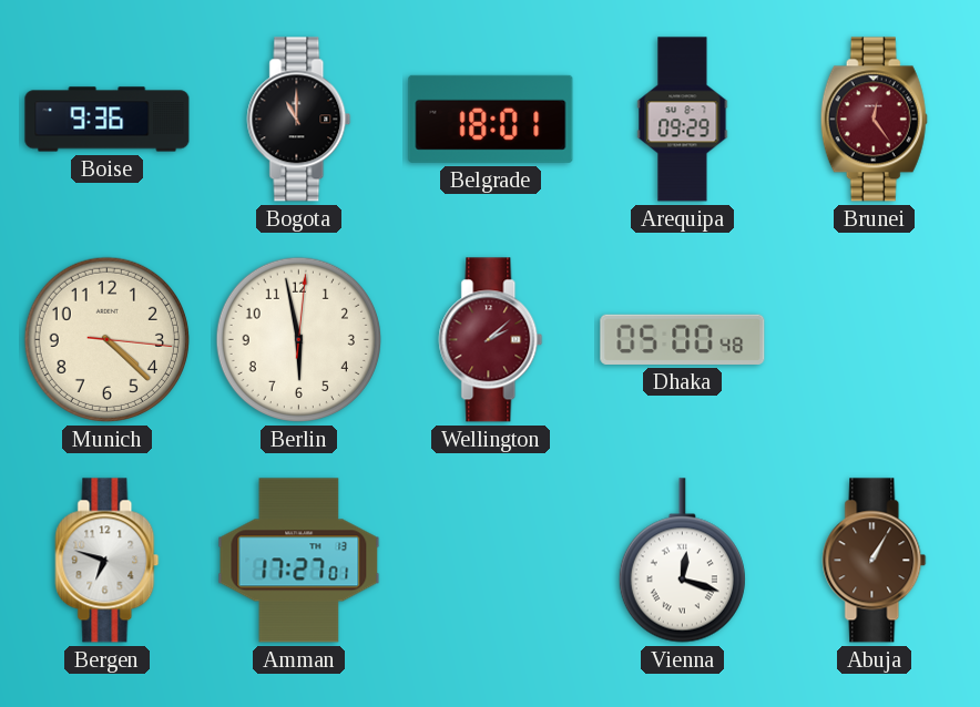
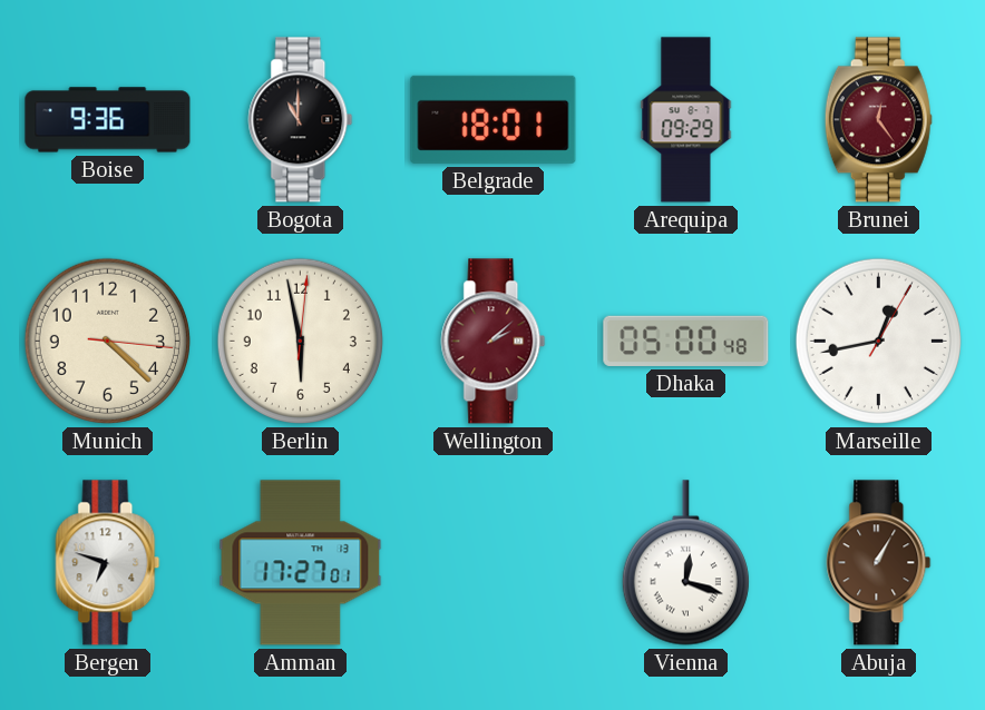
Marseille: none -> 12:43 (878, 341)
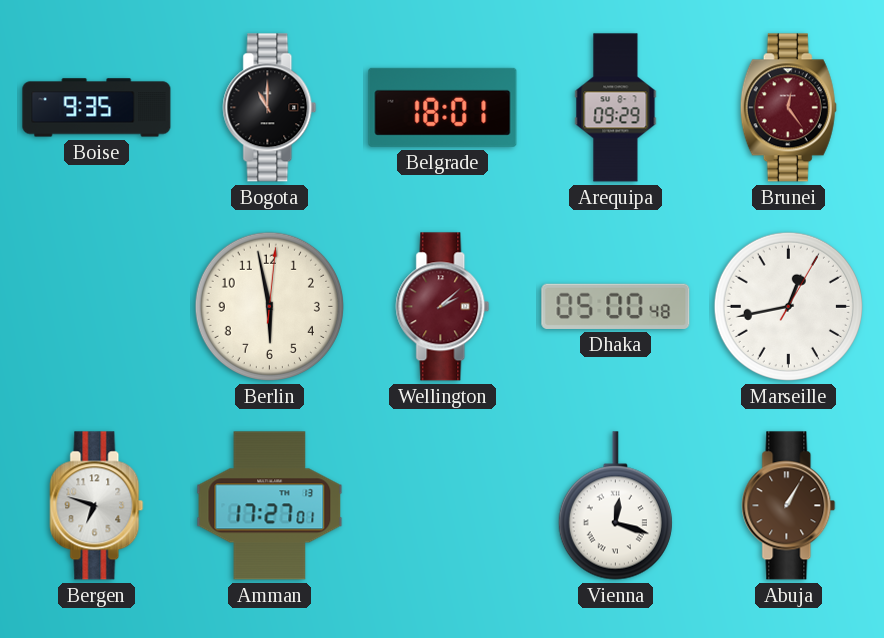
Boise: 9:36 -> 9:35 (97, 108)
Munich: 4:22 -> none (107, 341)
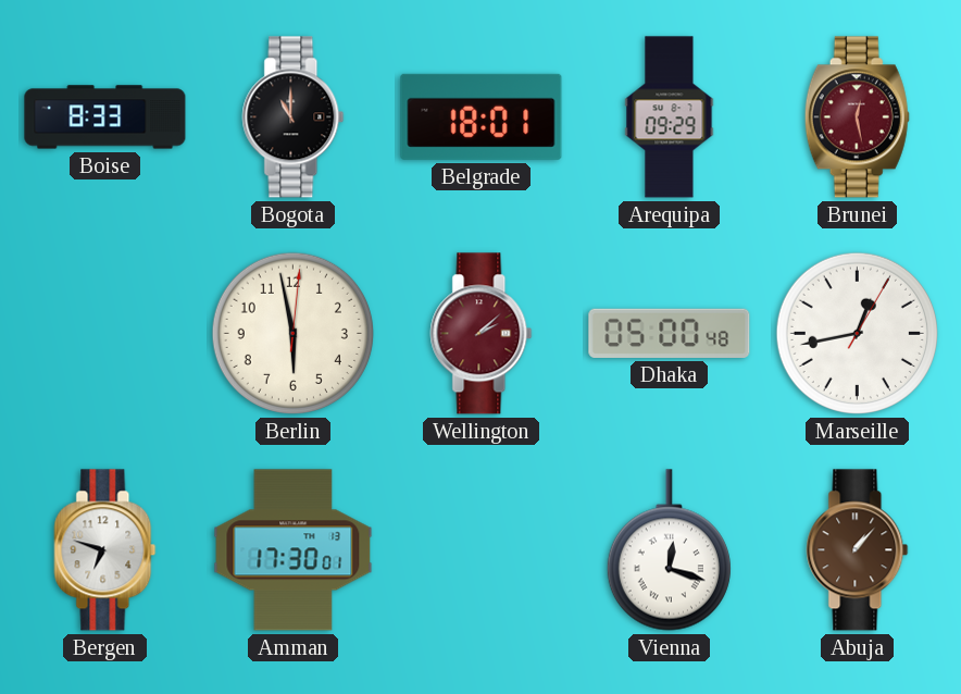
Boise: 9:35 -> 8:33 (105, 117)
Brunei: 12:24 -> 12:28 (857, 117)
Amman: 17:27 -> 17:30 (294, 550)
Abuja: 1:05 -> 1:07 (858, 550)
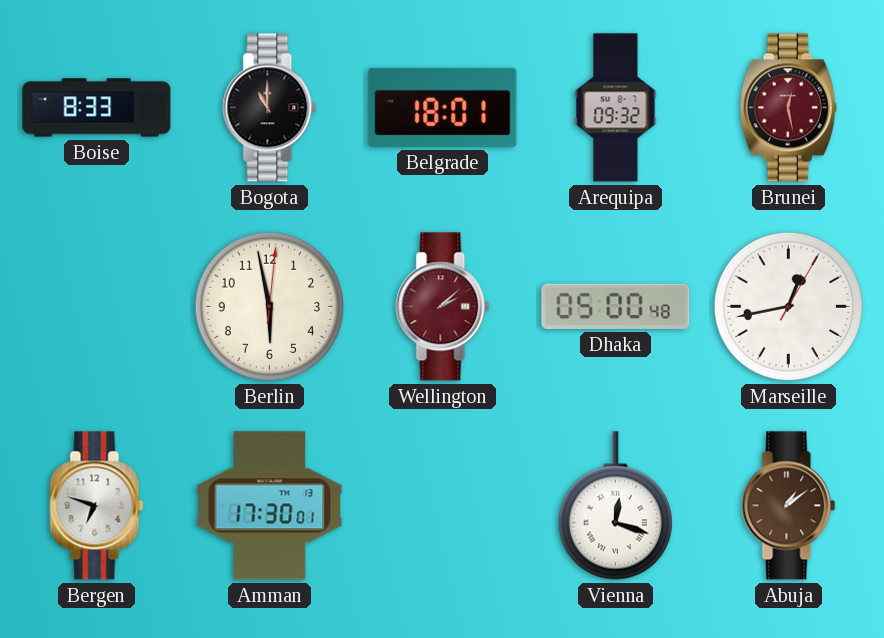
Arequipa: 09:29 -> 09:32 (616, 108)
Abuja: 1:07 -> 1:09 (789, 506)
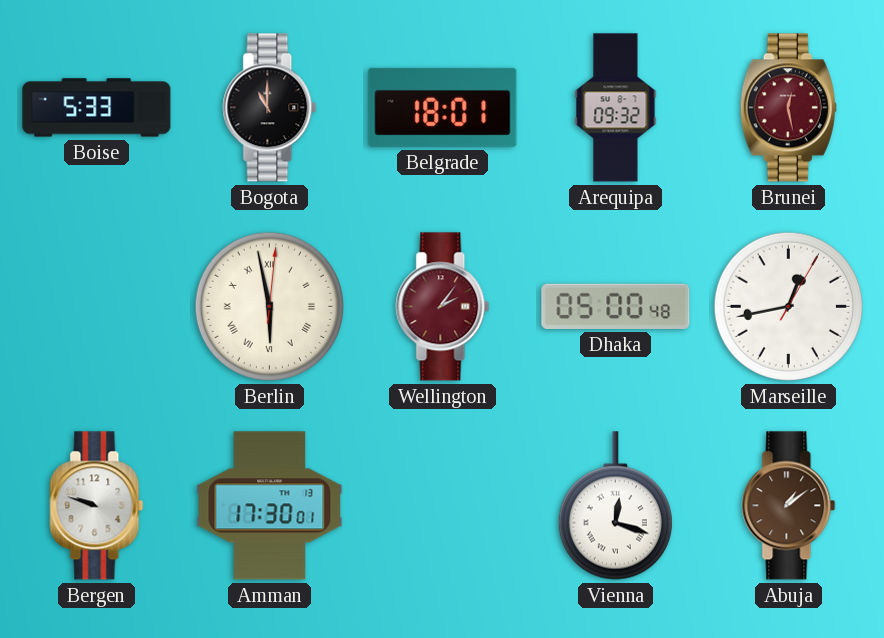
Boise: 8:33 -> 5:33 (97, 108)
Berlin numerals: Arabic -> Roman (269, 306)
Wellington: 2:08 -> 2:06 (443, 307)
Bergen: 6:48 -> 9:48 (97, 506)
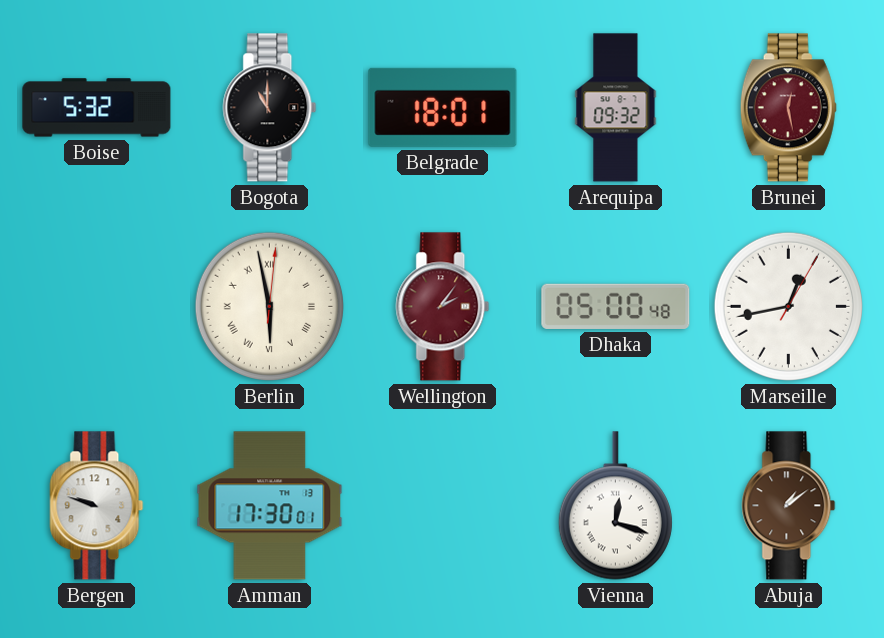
Boise: 5:33 -> 5:32 (97, 108)
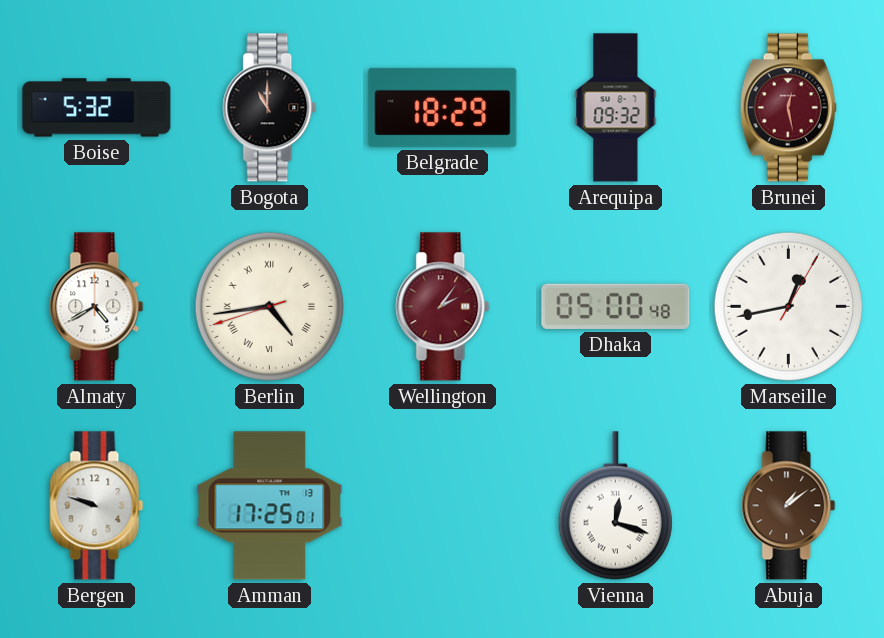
Belgrade: 18:01 -> 18:29 (443, 107)
Almaty: none -> 4:40 (97, 307)
Berlin: 5:58 -> 4:43 (269, 306)
Amman: 17:30 -> 17:25 (270, 506)
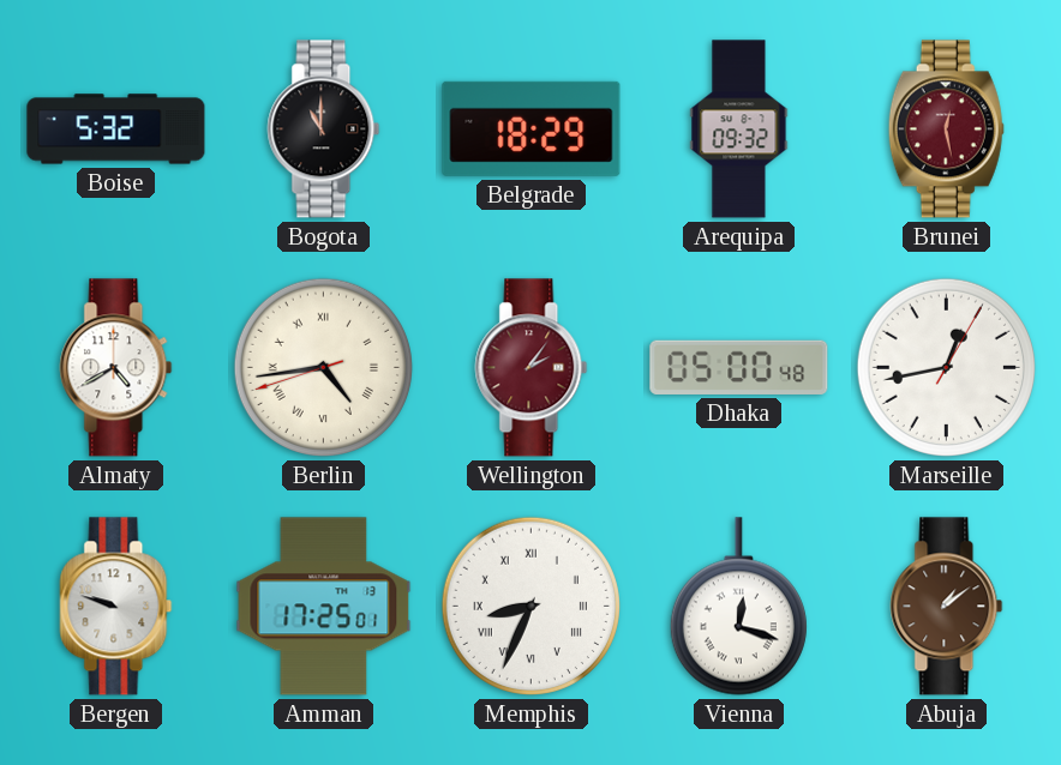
Memphis: none -> 8:34 (530, 606)
